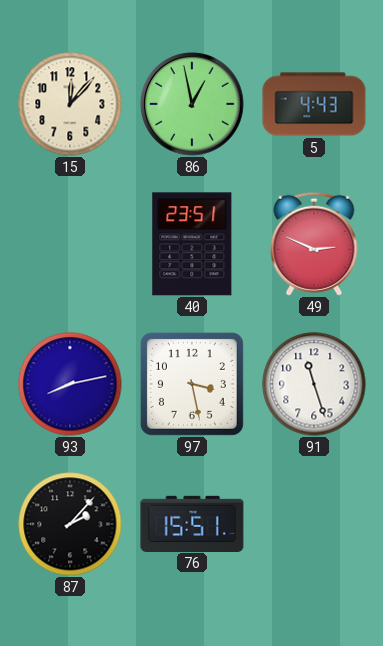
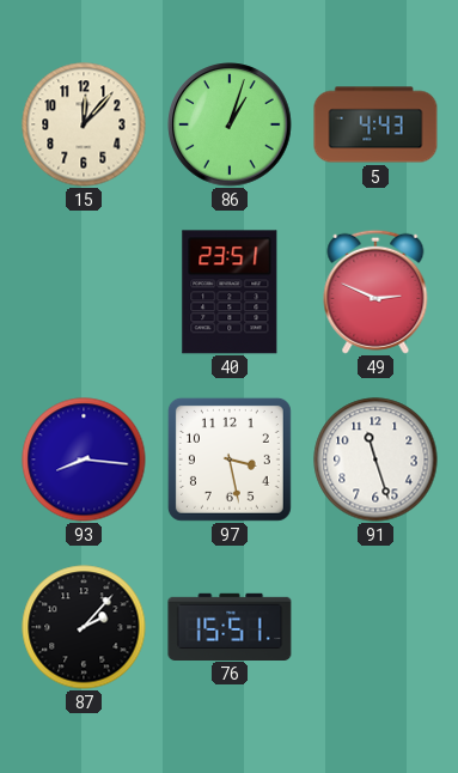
86: 12:58 -> 1:03 (230, 124)
93: 8:13 -> 8:16 (84, 459)
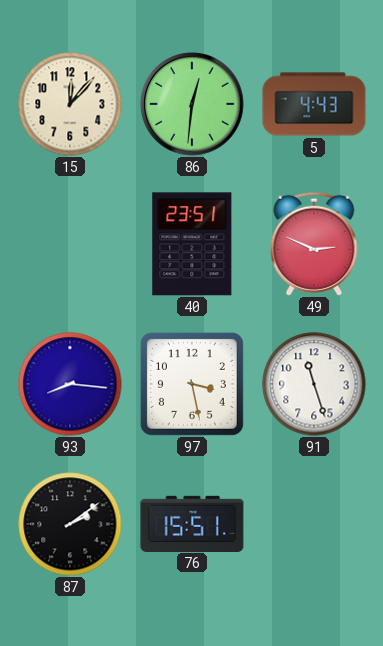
86: 1:03 -> 12:31 (192, 104)
87: 2:07 -> 2:09 (70, 524)
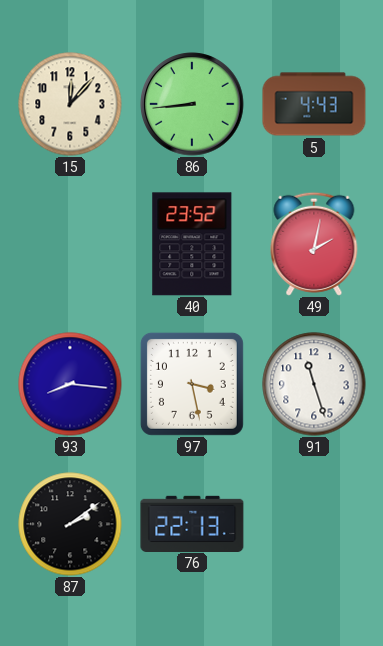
86: 12:31 -> 8:44 (192, 104)
40: 23:51 -> 23:52 (192, 244)
49: 2:49 -> 2:02 (314, 244)
76: 15:51 -> 22:13 (192, 523)
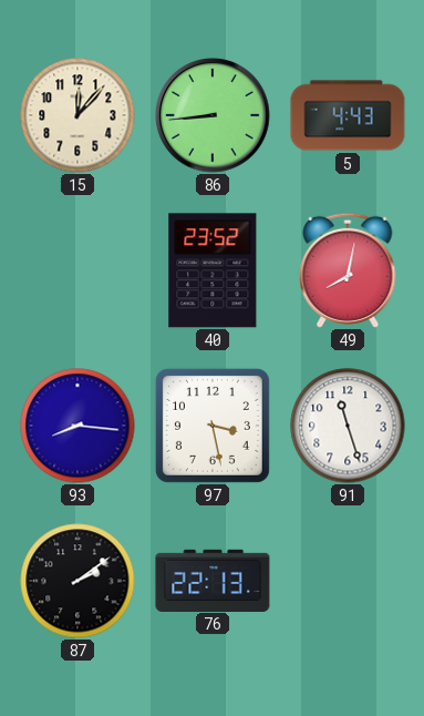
49: 2:02 -> 8:02 (348, 270)
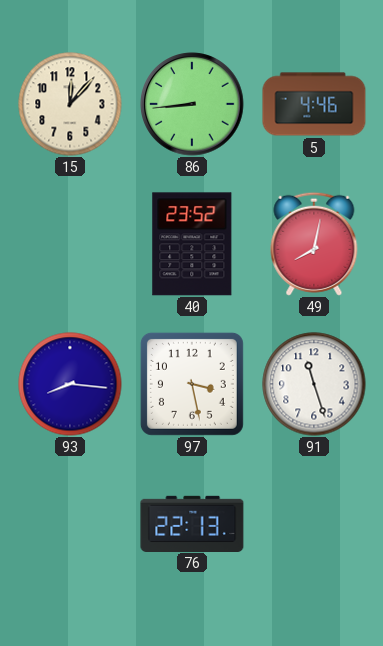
5: 4:43 -> 4:46 (314, 104)
87: 2:09 -> none (77, 581)
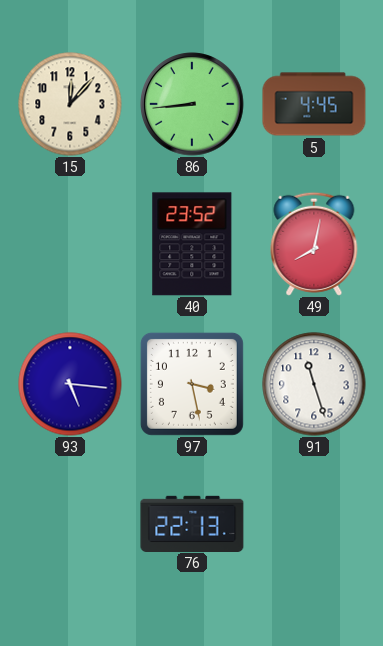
5: 4:46 -> 4:45 (314, 104)
93: 8:16 -> 5:16 (70, 384)
